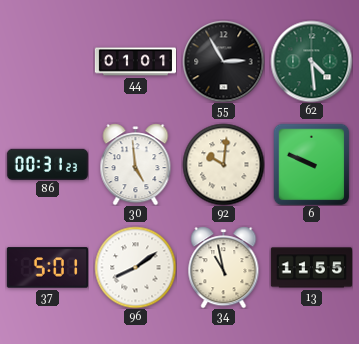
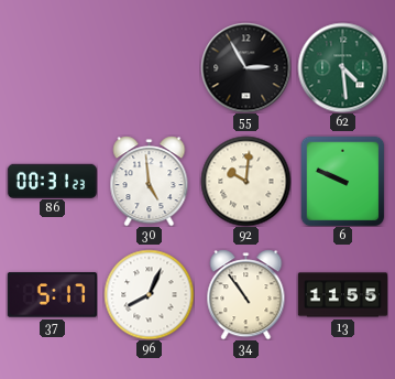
44: 01:01 -> none (135, 62)
37: 5:01 -> 5:17 (52, 295)
96: 8:09 -> 8:04 (149, 294)
34: 10:58 -> 10:54 (246, 294)
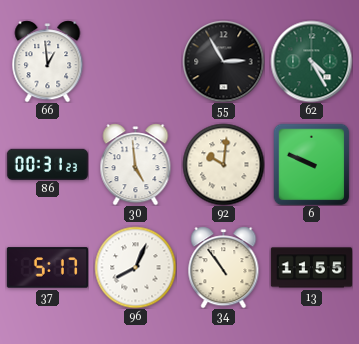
66: none -> 12:59 (48, 61)
62: 4:29 -> 4:25 (311, 61)
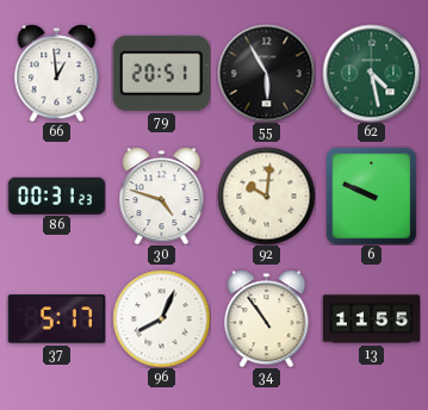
79: none -> 20:51 (161, 73)
55: 2:55 -> 5:55 (266, 73)
62: 4:25 -> 4:28 (371, 73)
30: 4:59 -> 4:48 (162, 195)
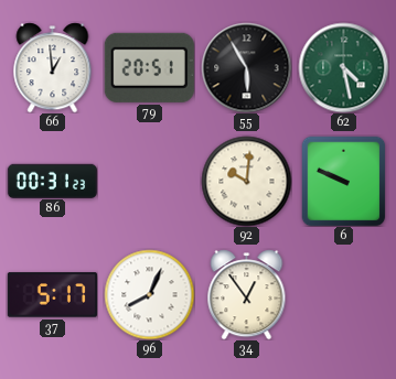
30: 4:48 -> none (162, 195)
34: 10:54 -> 12:54 (247, 294)
13: 11:55 -> none (371, 319)
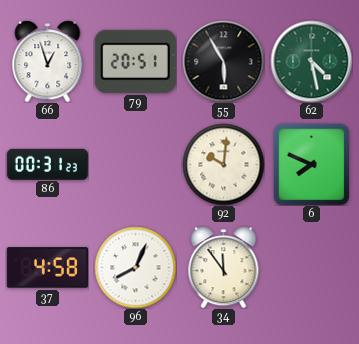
66: 12:59 -> 12:57 (48, 61)
6: 9:49 -> 7:49 (312, 164)
37: 5:17 -> 4:58 (47, 268)
34: 12:54 -> 11:54 (224, 267)
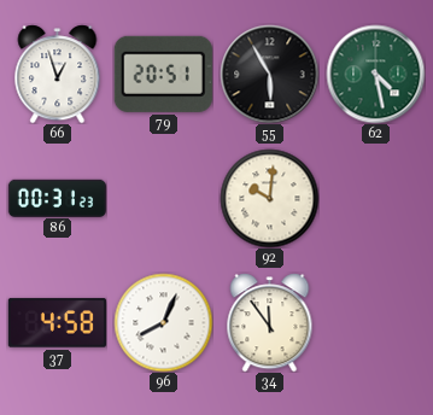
6: 7:49 -> none (312, 164)
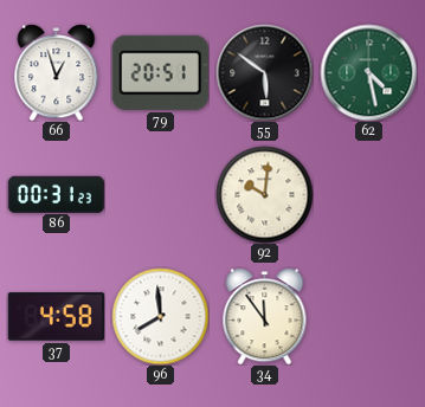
55: 5:55 -> 5:51 (264, 72)
96: 8:04 -> 7:59 (160, 316)
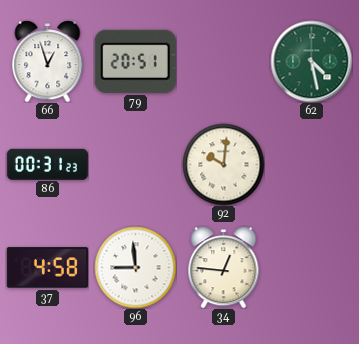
55: 5:51 -> none (264, 72)
96: 7:59 -> 8:59 (135, 267)
34: 11:54 -> 12:46 (224, 267)
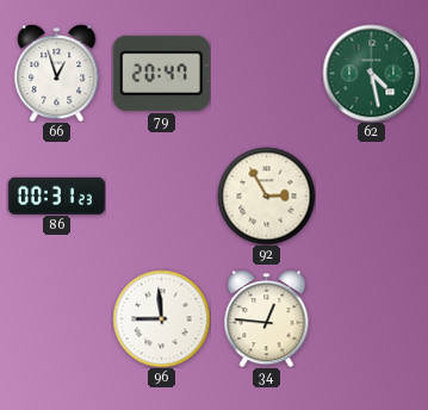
79: 20:51 -> 20:47 (161, 73)
92: 10:01 -> 2:55 (266, 195)
37: 4:58 -> none (47, 268)
